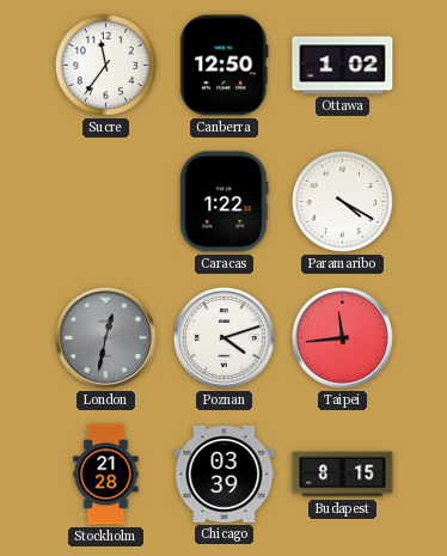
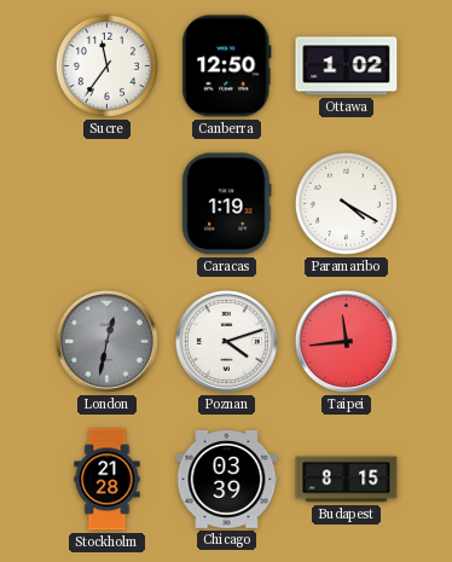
Caracas: 1:22 -> 1:19 (227, 204)
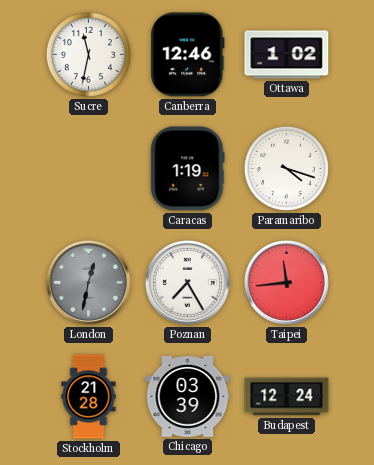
Sucre: 11:36 -> 11:32 (88, 54)
Canberra: 12:50 -> 12:46 (188, 55)
Paramaribo: 4:20 -> 4:18 (286, 168)
Poznan: 4:12 -> 7:25 (187, 282)
Budapest: 8:15 -> 12:24 (287, 397)
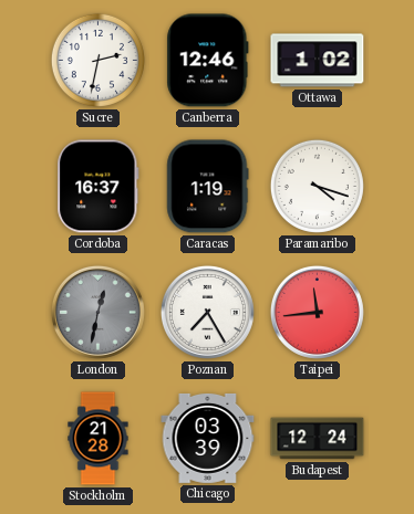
Sucre: 11:32 -> 2:32 (97, 60)
Cordoba: none -> 16:37 (99, 187)
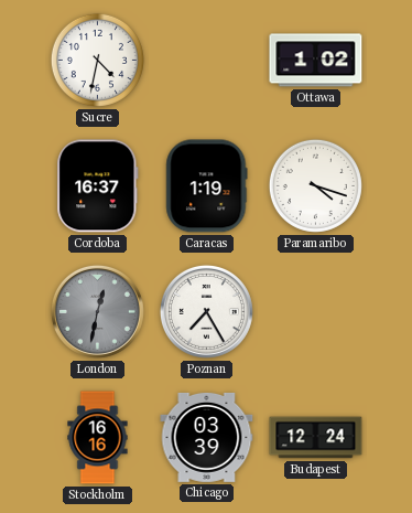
Sucre: 2:32 -> 4:32 (97, 60)
Canberra: 12:46 -> none (208, 61)
Taipei: 11:44 -> none (317, 312)
Stockholm: 21:28 -> 16:16 (98, 438)
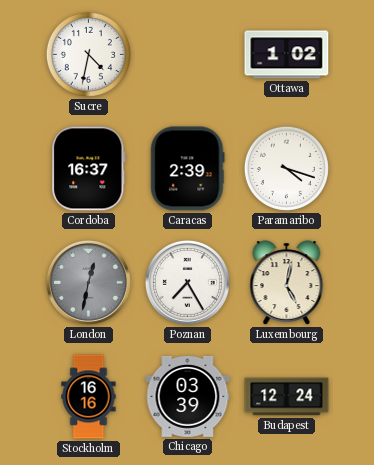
Caracas: 1:19 -> 2:39 (188, 169)
Luxembourg: none -> 5:02 (287, 283)
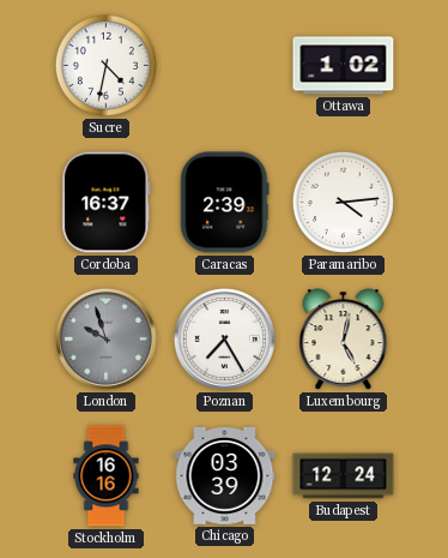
Paramaribo: 4:18 -> 4:14 (343, 202)
London: 12:32 -> 9:57 (105, 338)
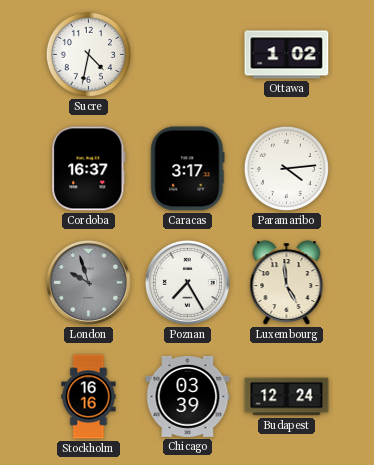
Caracas: 2:39 -> 3:17 (188, 169)
Luxembourg: 5:02 -> 4:59 (287, 283)
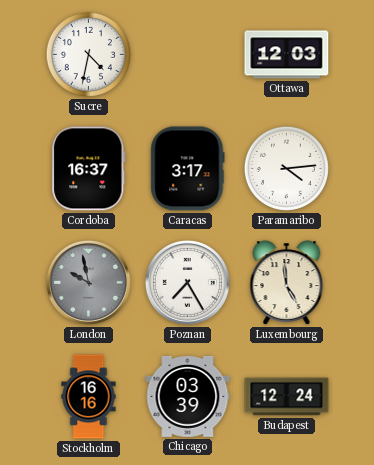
Ottawa: 1:02 -> 12:03 (287, 55)
London: 9:57 -> 9:58 (88, 282)
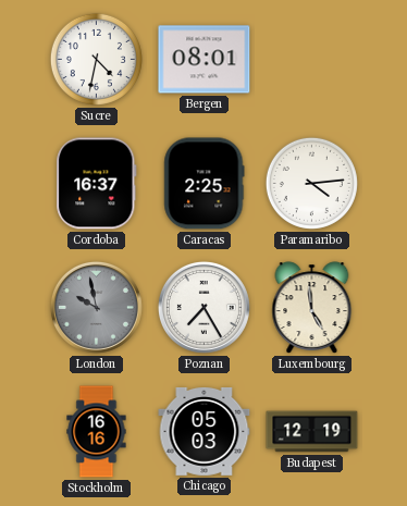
Bergen: none -> 08:01 (205, 60)
Ottawa: 12:03 -> none (287, 55)
Caracas: 3:17 -> 2:25 (205, 184)
Chicago: 03:39 -> 05:03 (205, 432)
Budapest: 12:24 -> 12:19 (312, 432)
